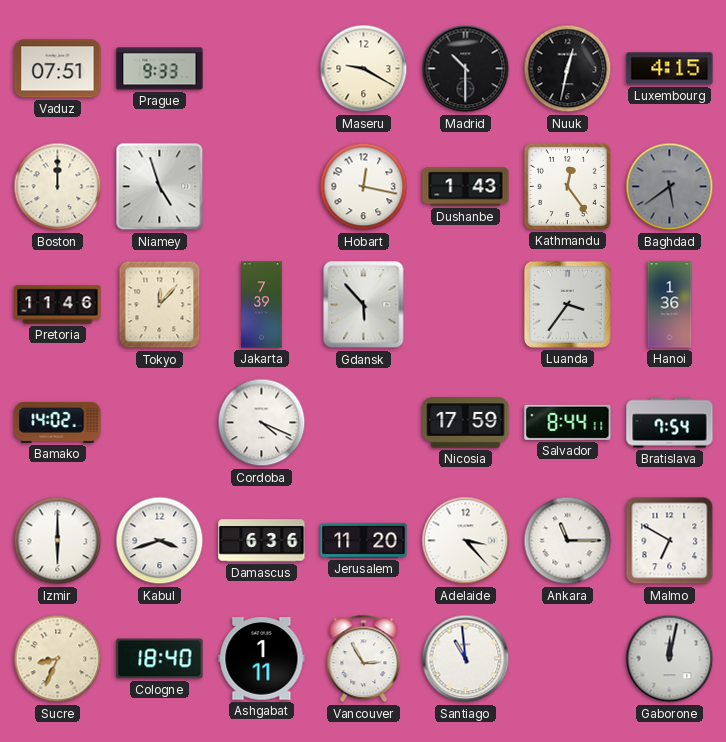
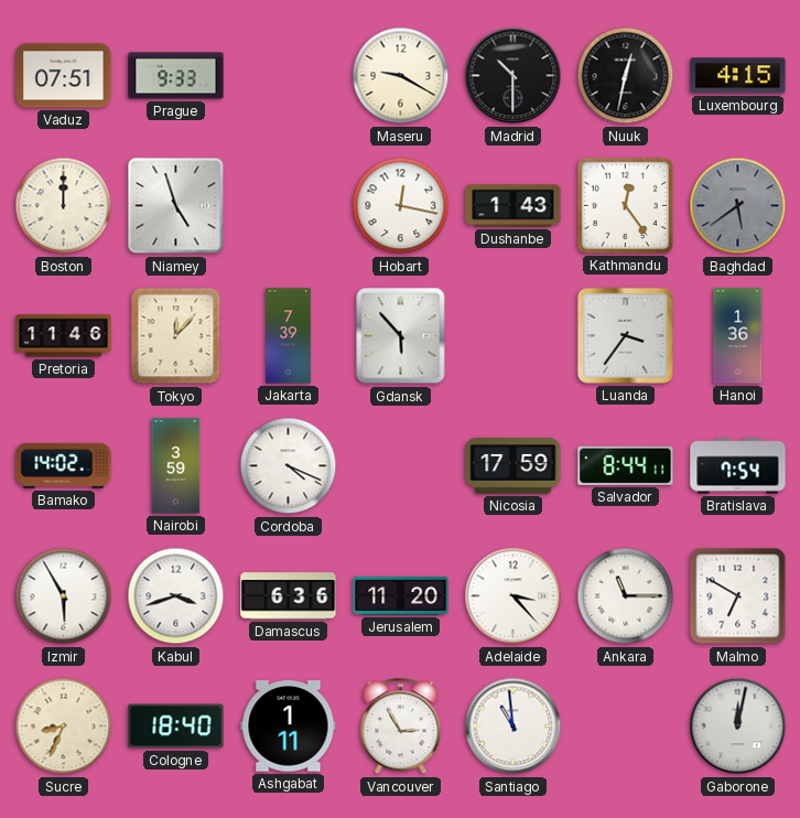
Nairobi: none -> 3:59 (176, 466)
Izmir: 6:00 -> 5:55 (64, 596)
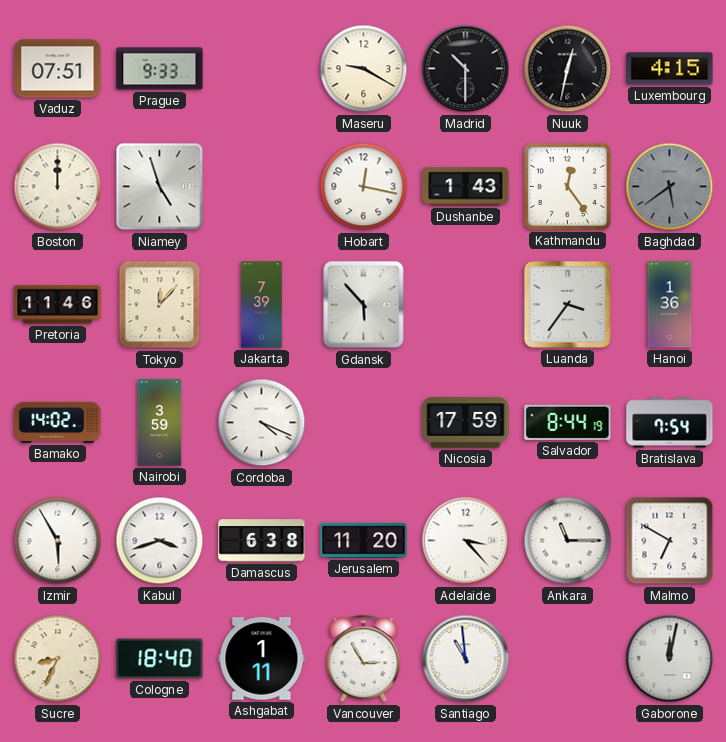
Salvador: 8:44:11 -> 8:44:19 (568, 422)
Damascus: 6:36 -> 6:38 (262, 541)
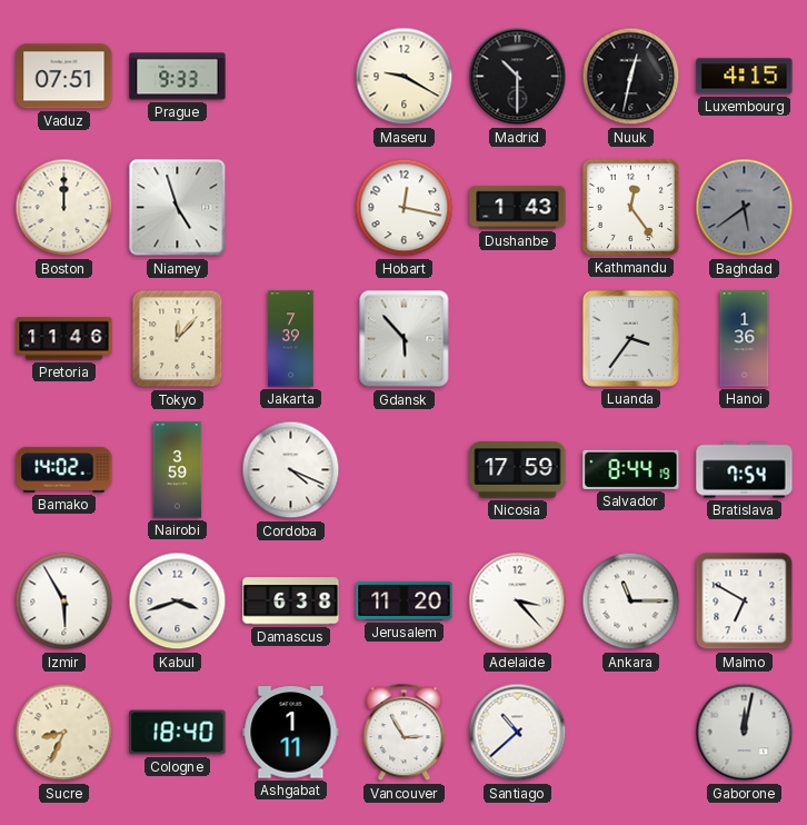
Santiago: 10:59 -> 10:38 (518, 733)
